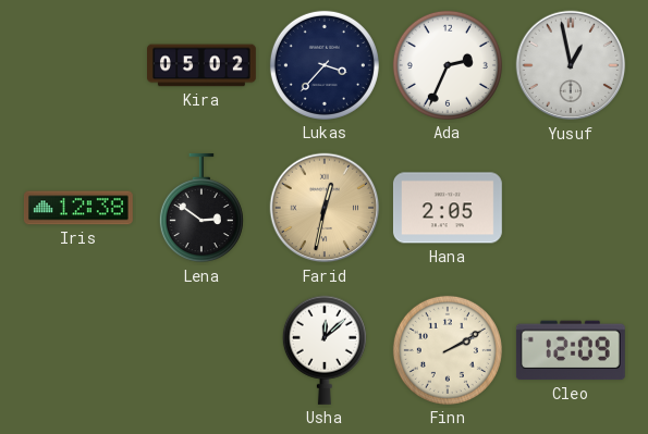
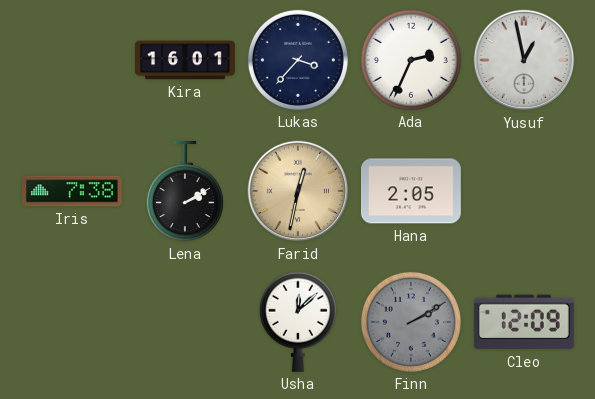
Kira: 05:02 -> 16:01 (186, 60)
Iris: 12:38 -> 7:38 (72, 191)
Lena: 2:51 -> 2:10 (185, 191)
Finn dial: cream -> grey (411, 322)
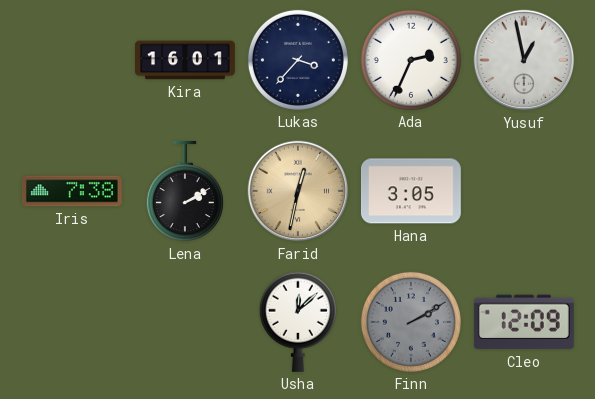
Hana: 2:05 -> 3:05 (411, 191)
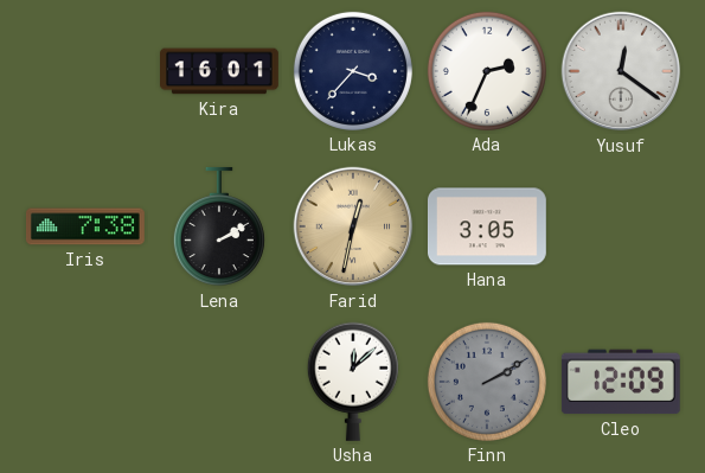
Yusuf: 12:58 -> 12:21 (621, 71)
